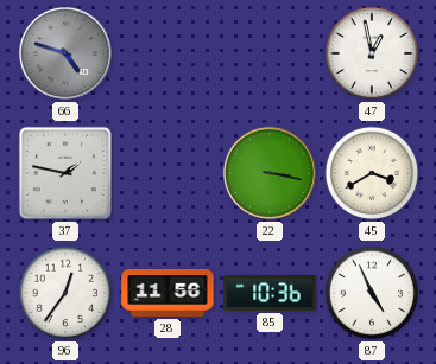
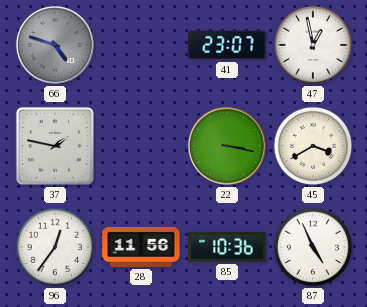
41: none -> 23:07 (227, 45)
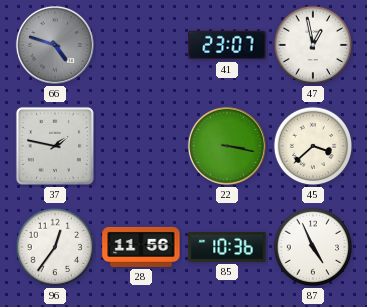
45: 3:40 -> 3:38 (313, 146)
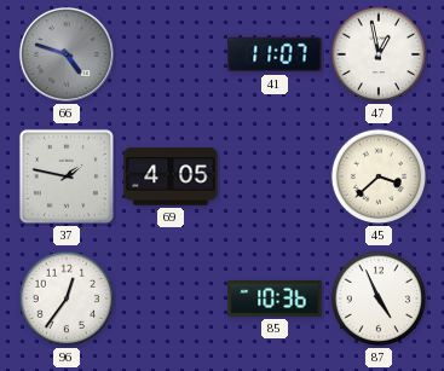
41: 23:07 -> 11:07 (275, 54)
69: none -> 4:05 (171, 176)
22: 3:17 -> none (227, 146)
28: 11:56 -> none (141, 247)
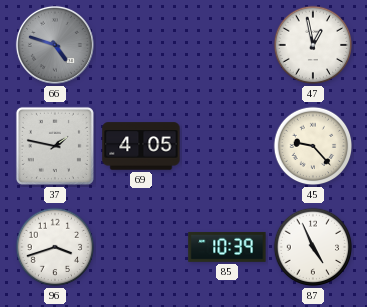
41: 11:07 -> none (275, 54)
45: 3:38 -> 9:23 (313, 146)
96: 12:36 -> 3:42 (55, 247)
85: 10:36 -> 10:39 (227, 247)
